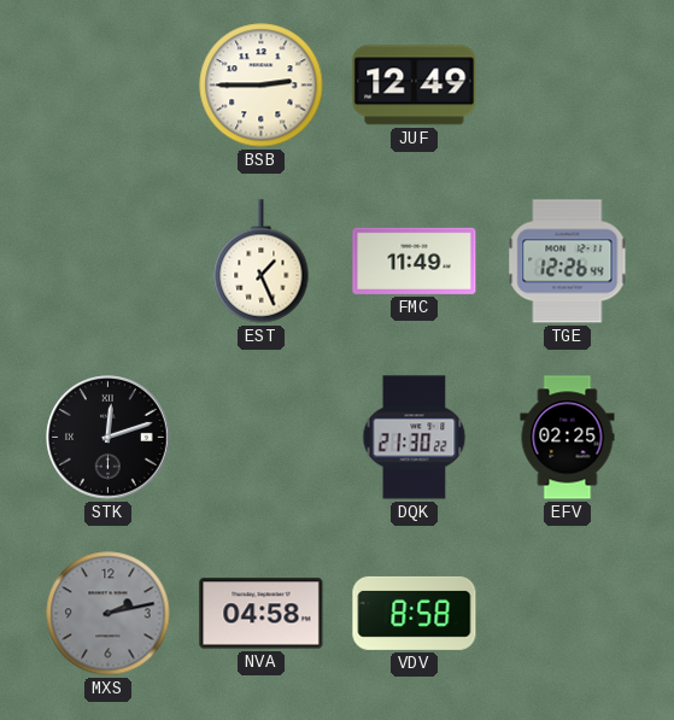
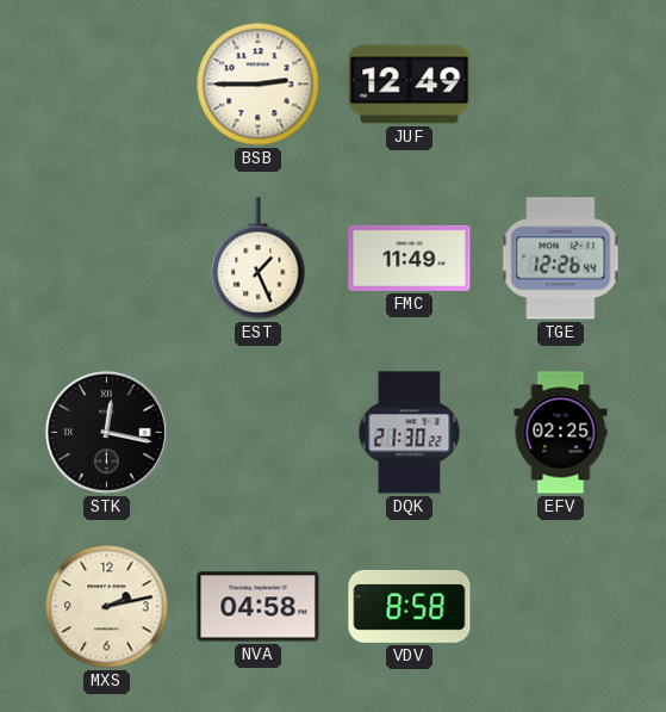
STK: 12:12 -> 12:17 (107, 433)
MXS dial: grey -> cream (107, 607)
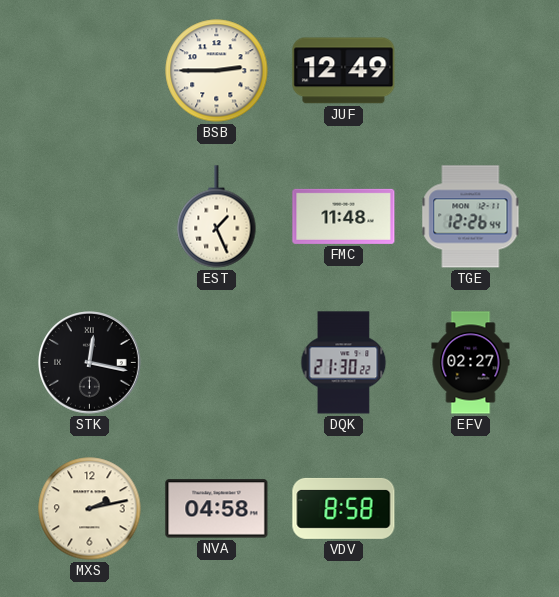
FMC: 11:49 -> 11:48 (344, 216)
EFV: 02:25 -> 02:27 (471, 363)
